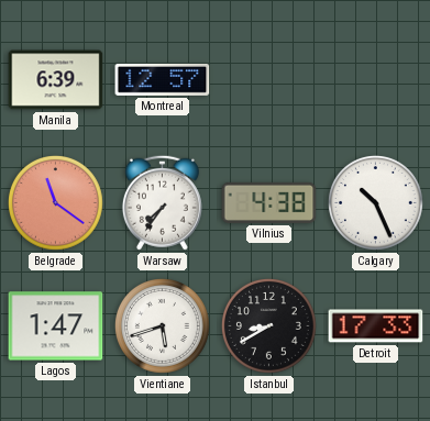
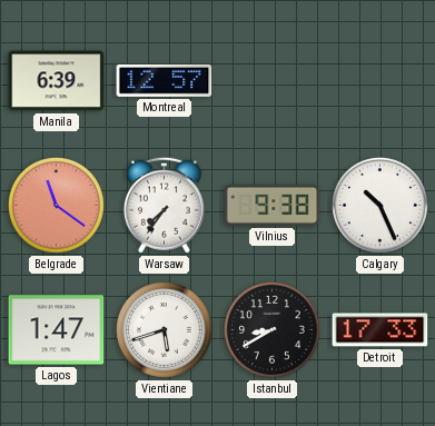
Vilnius: 4:38 -> 9:38 (273, 205)
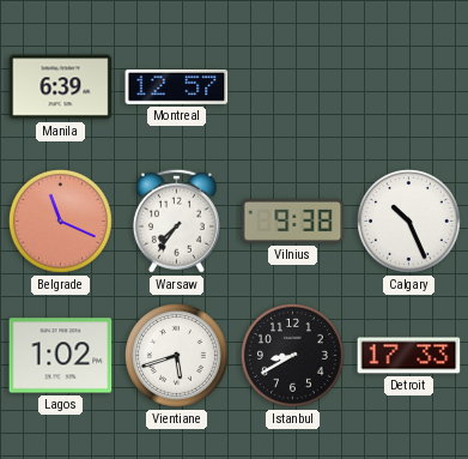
Belgrade: 11:21 -> 11:19 (60, 221)
Lagos: 1:47 -> 1:02 (61, 356)
